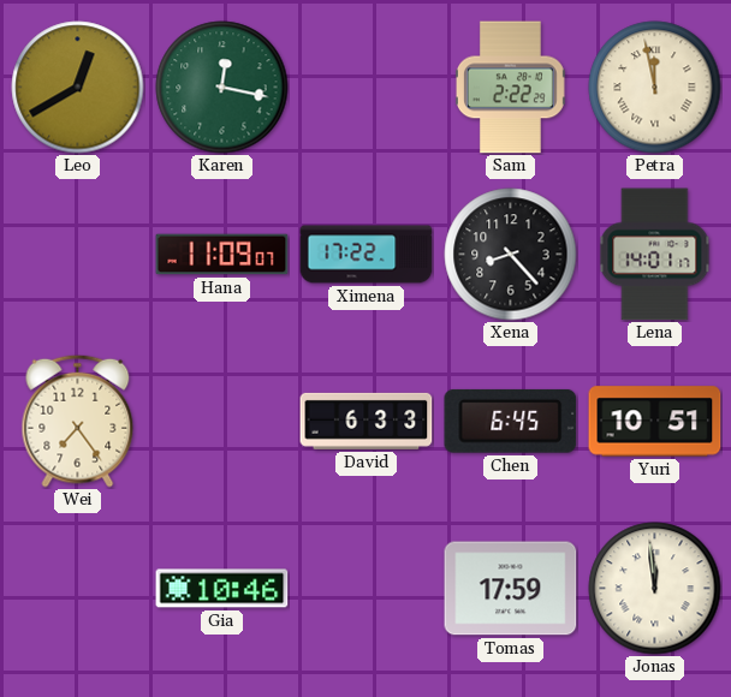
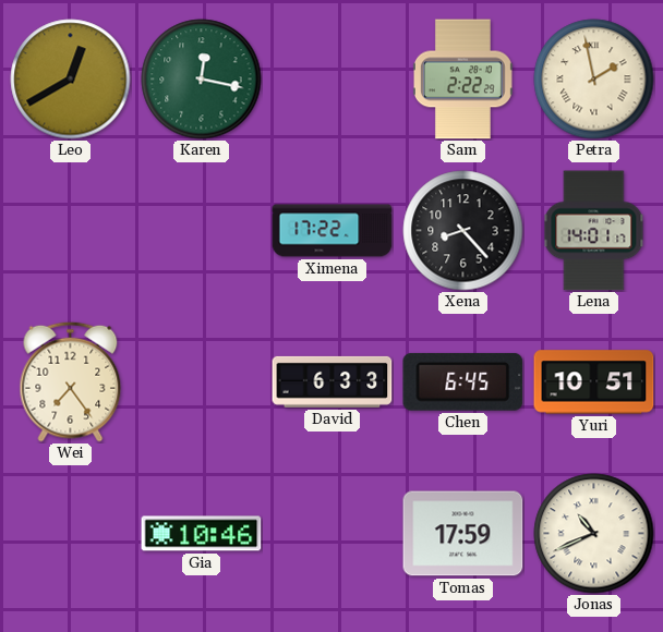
Petra: 11:58 -> 1:58 (594, 80)
Hana: 11:09 -> none (222, 255)
Jonas: 11:59 -> 10:41 (594, 534)
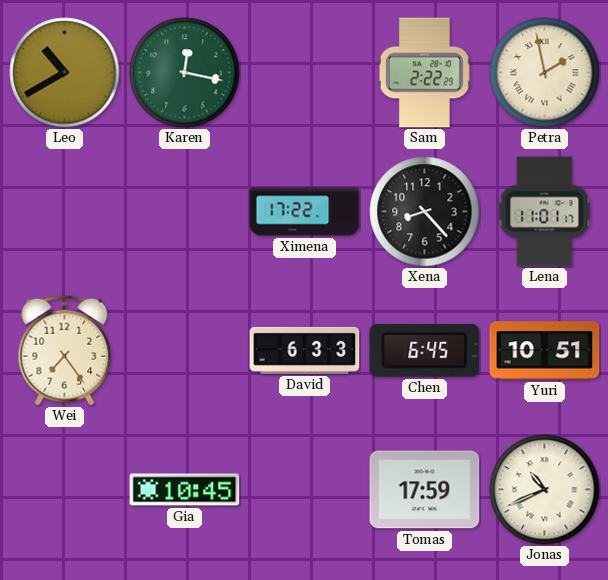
Leo: 12:40 -> 10:40 (65, 73)
Lena: 14:01 -> 11:01 (545, 212)
Gia: 10:46 -> 10:45 (185, 490)
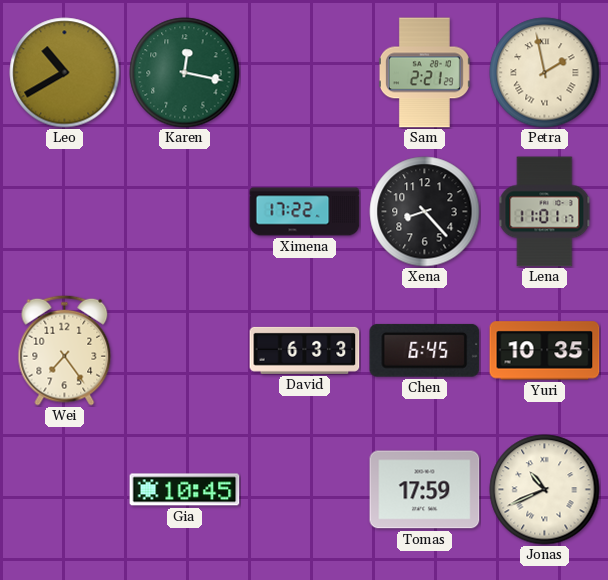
Sam: 2:22 -> 2:21 (424, 73)
Yuri: 10:51 -> 10:35 (545, 351)
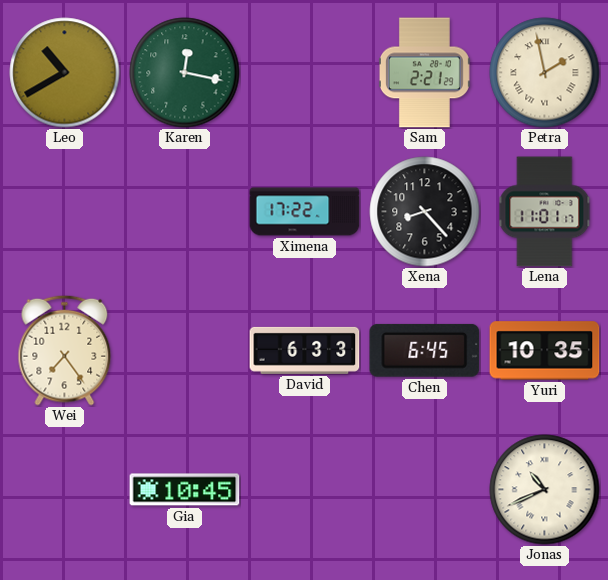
Tomas: 17:59 -> none (425, 490)
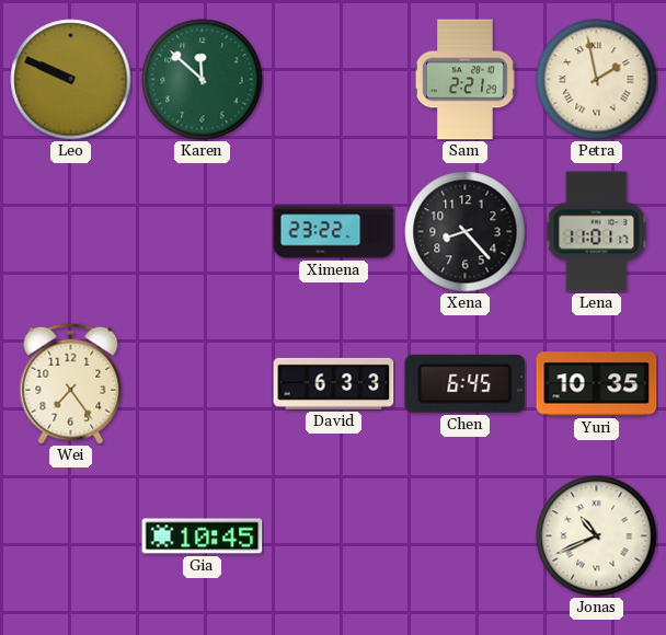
Leo: 10:40 -> 9:49 (71, 80)
Karen: 12:17 -> 11:52 (203, 80)
Ximena: 17:22 -> 23:22 (334, 232)
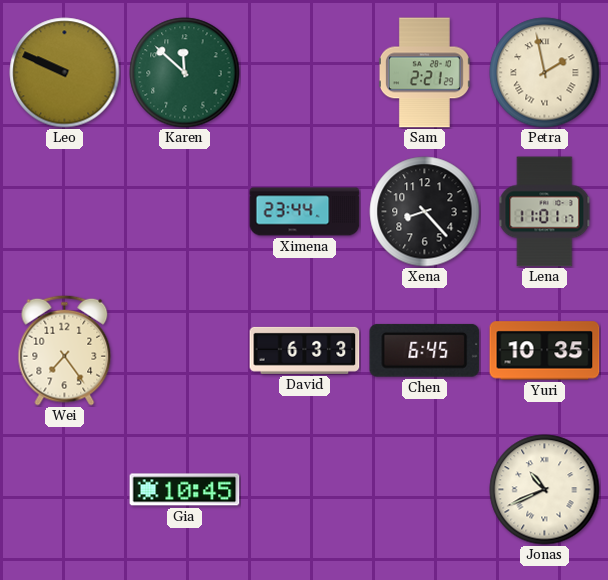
Ximena: 23:22 -> 23:44 (305, 212)
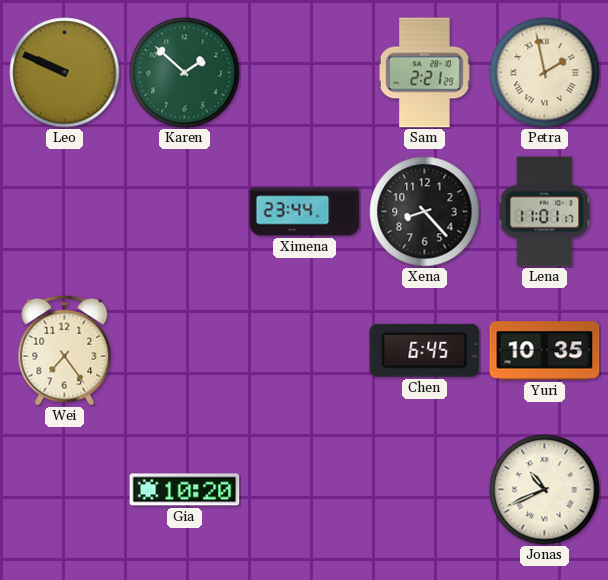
Karen: 11:52 -> 1:52 (185, 73)
David: 6:33 -> none (305, 350)
Gia: 10:45 -> 10:20 (185, 490)
